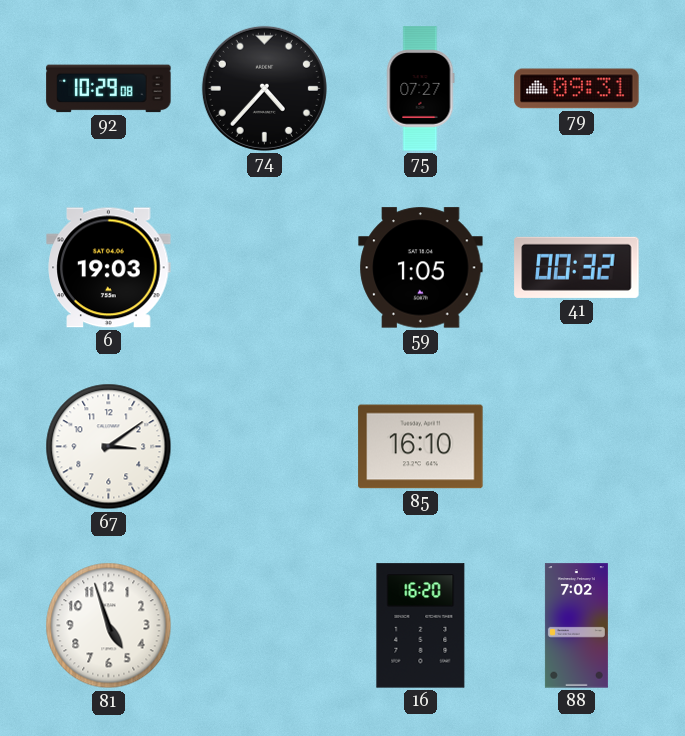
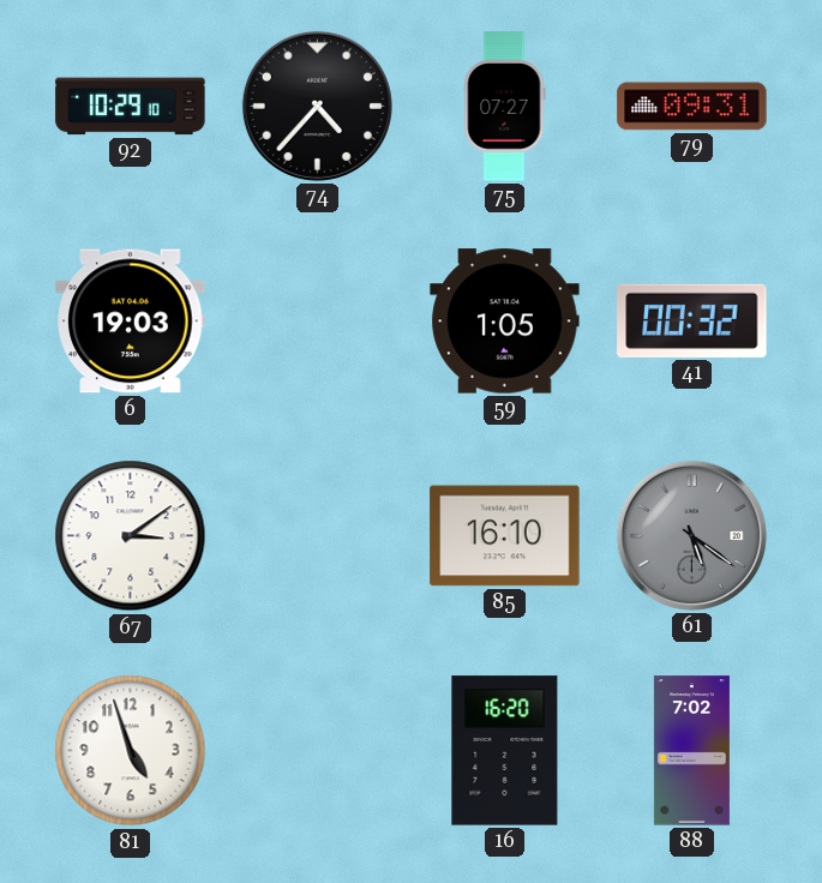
92: 10:29:08 -> 10:29:10 (131, 107)
61: none -> 5:21 (691, 535)
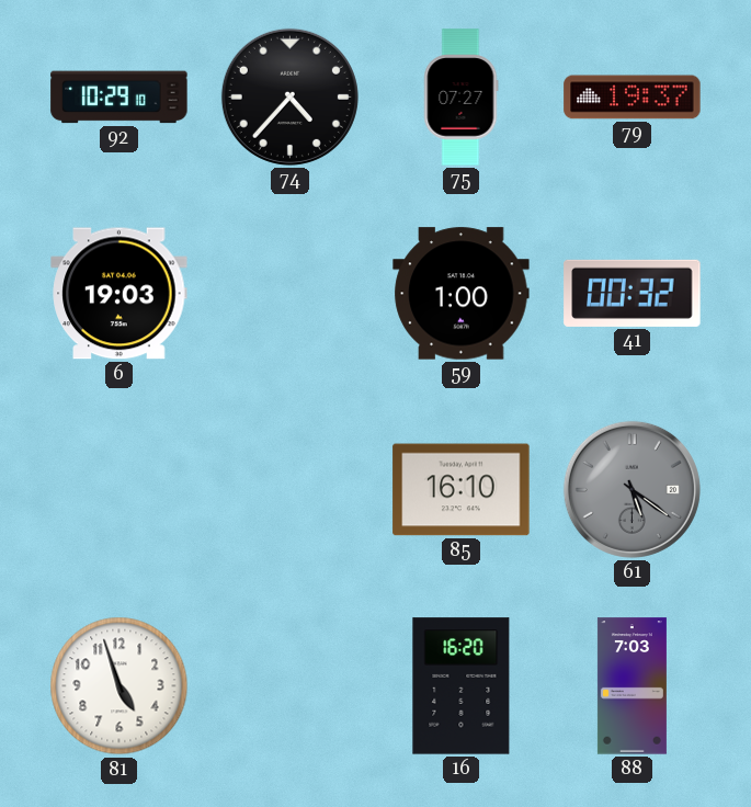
79: 09:31 -> 19:37 (633, 98)
59: 1:05 -> 1:00 (462, 294)
67: 3:09 -> none (131, 536)
88: 7:02 -> 7:03 (631, 686)
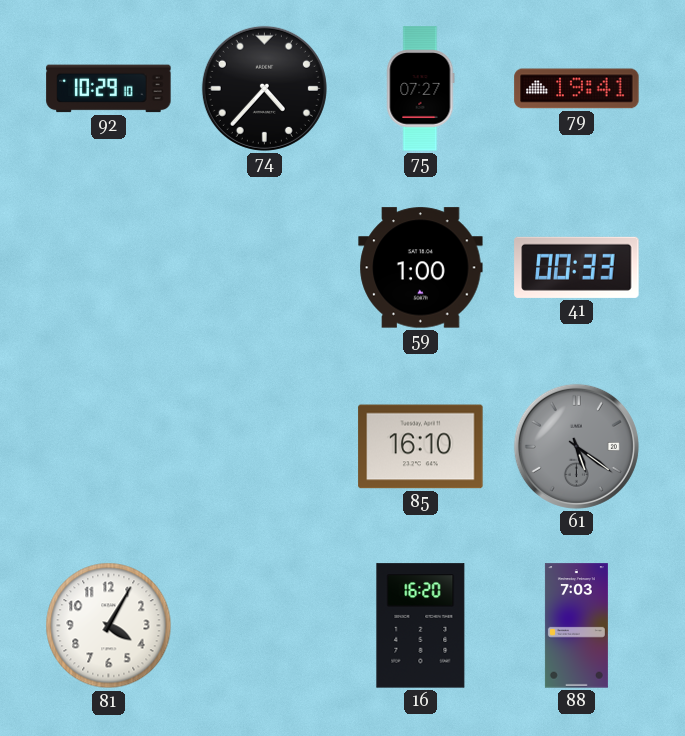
79: 19:37 -> 19:41 (577, 89)
6: 19:03 -> none (120, 294)
41: 00:32 -> 00:33 (577, 267)
81: 4:57 -> 4:05 (109, 626)
